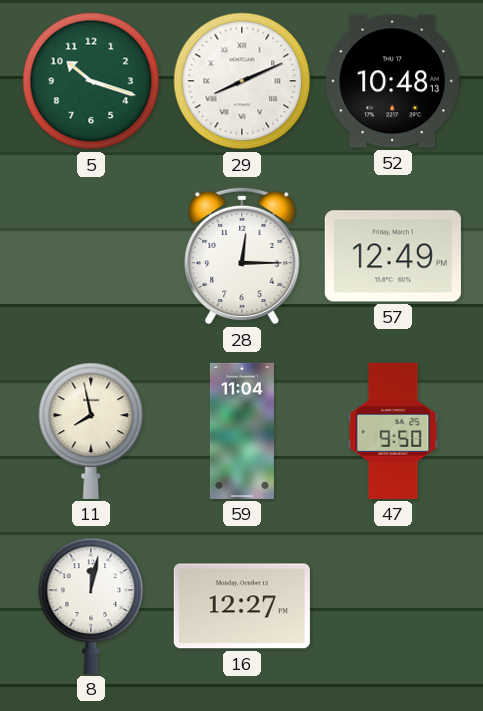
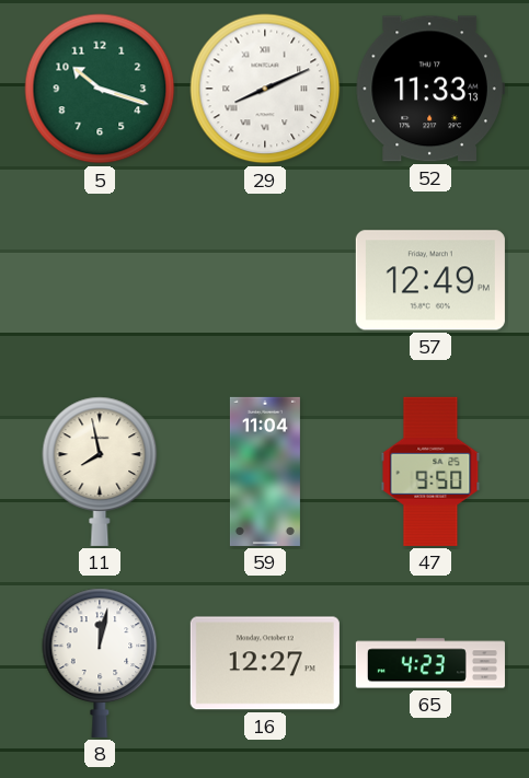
52: 10:48 -> 11:33 (430, 89)
28: 12:15 -> none (242, 256)
65: none -> 4:23 (430, 663)
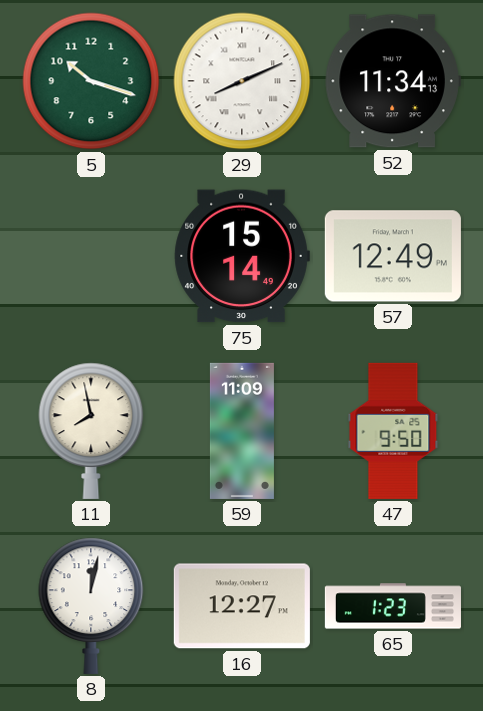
52: 11:33 -> 11:34 (393, 81)
75: none -> 15:14 (242, 256)
59: 11:04 -> 11:09 (242, 431)
65: 4:23 -> 1:23 (393, 606)
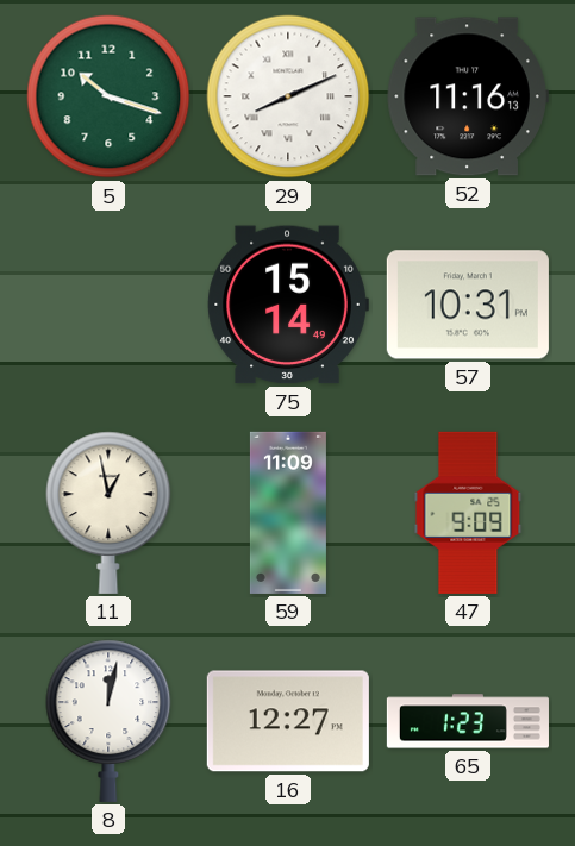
52: 11:34 -> 11:16 (468, 96)
57: 12:49 -> 10:31 (468, 305)
11: 7:58 -> 12:58 (108, 513)
47: 9:50 -> 9:09 (468, 513)
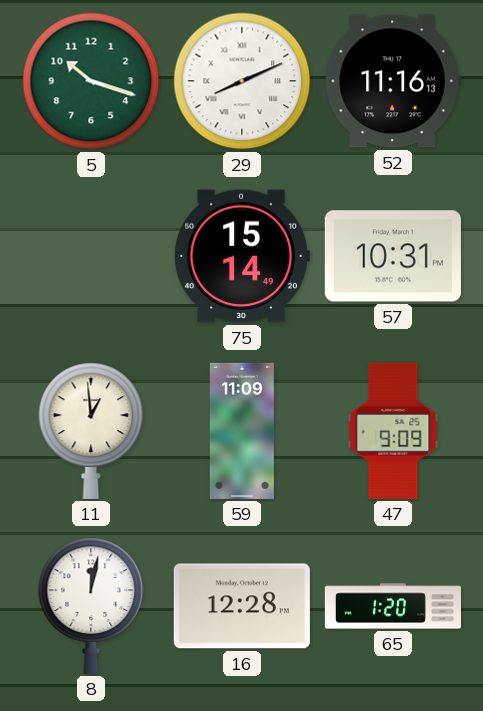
11: 12:58 -> 12:59 (91, 431)
16: 12:27 -> 12:28 (242, 606)
65: 1:23 -> 1:20 (393, 606)
